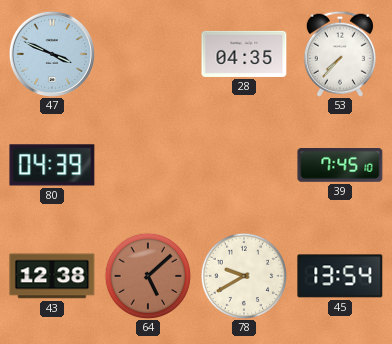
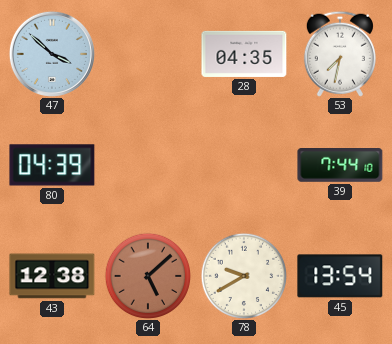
47: 3:49 -> 3:52 (52, 54)
53: 7:37 -> 7:32 (340, 54)
39: 7:45 -> 7:44 (340, 166)
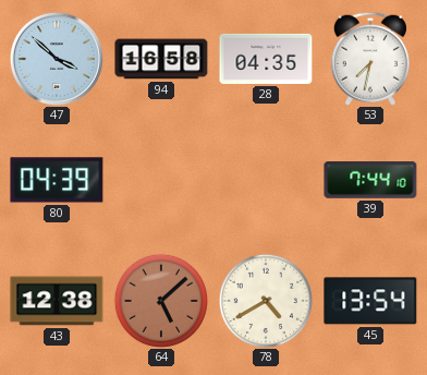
94: none -> 16:58 (161, 59)
78: 9:40 -> 4:40 (265, 300)
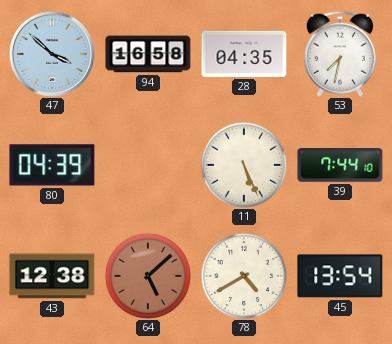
11: none -> 5:26 (243, 164)
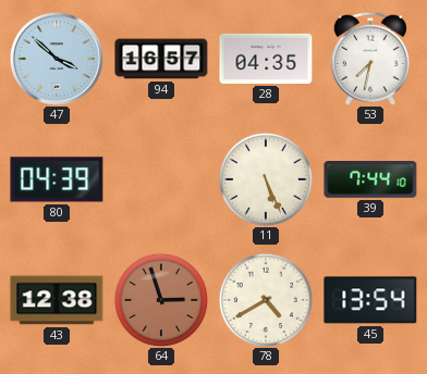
94: 16:58 -> 16:57 (161, 59)
64: 5:08 -> 2:57 (160, 299)
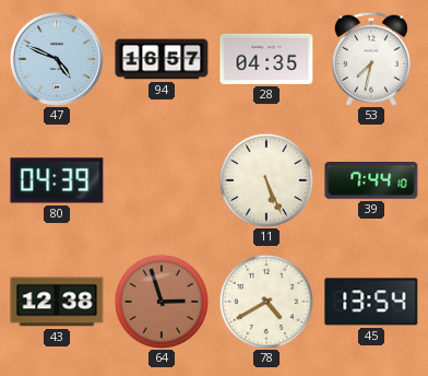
47: 3:52 -> 4:49 (57, 59)
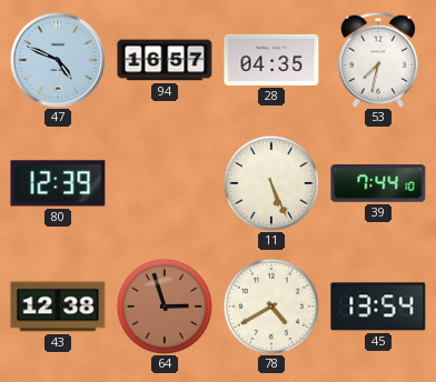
80: 04:39 -> 12:39 (58, 183)
